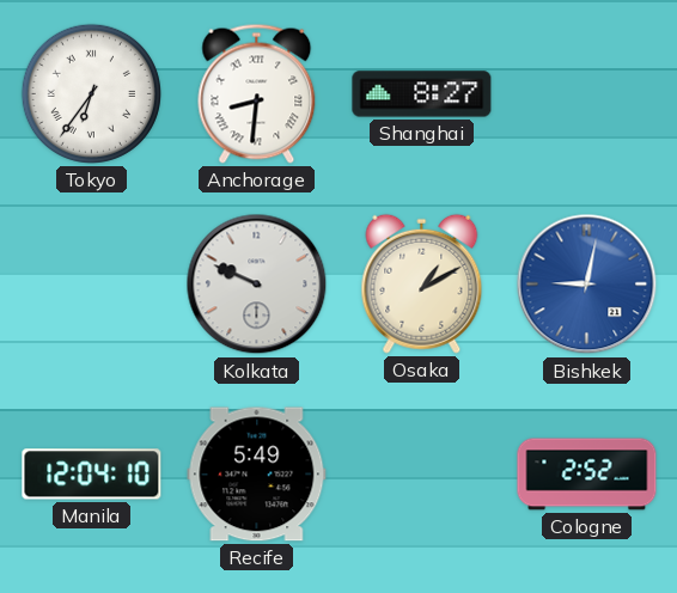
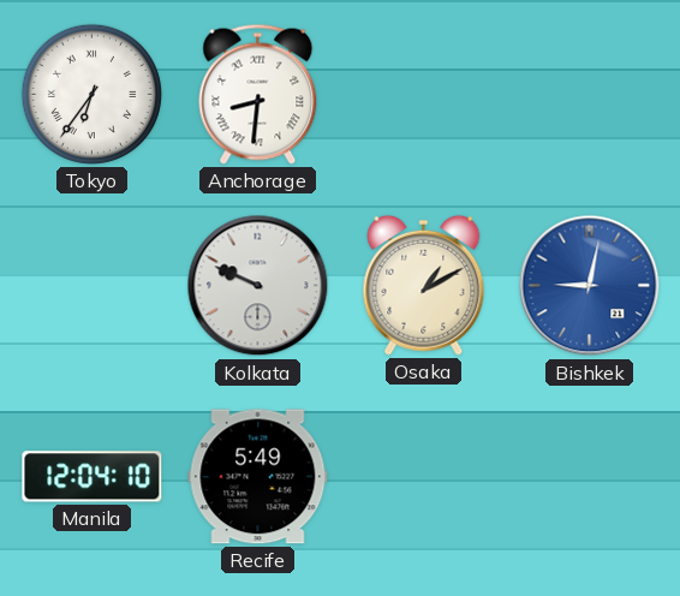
Shanghai: 8:27 -> none (422, 94)
Cologne: 2:52 -> none (587, 475)
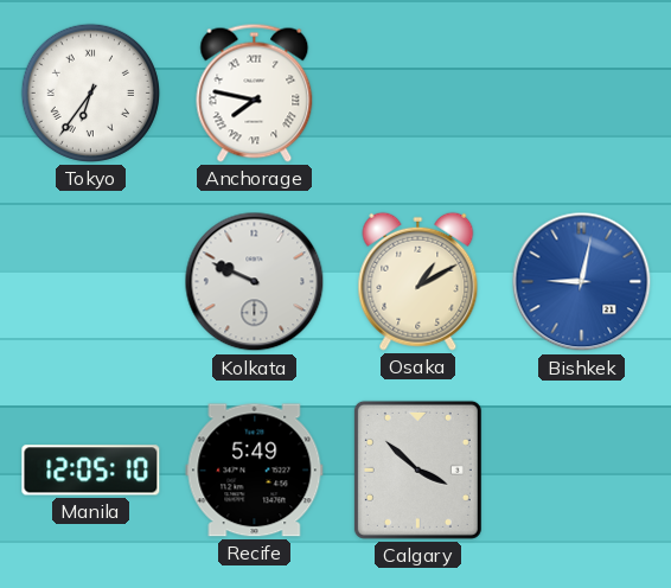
Anchorage: 8:31 -> 7:47 (255, 92)
Manila: 12:04 -> 12:05 (91, 471)
Calgary: none -> 3:52 (417, 469)
